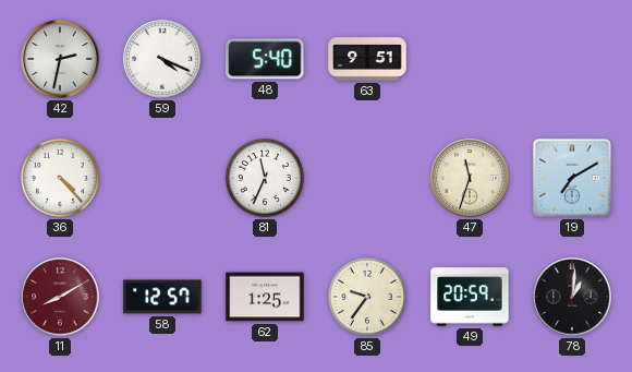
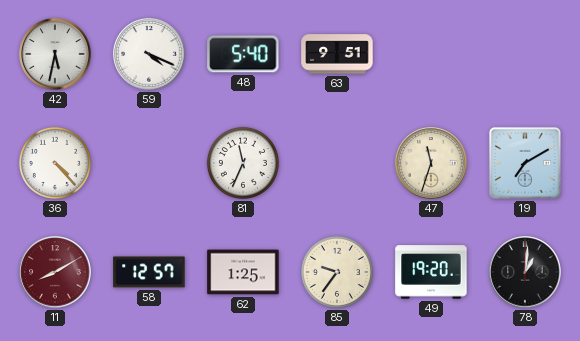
42: 2:32 -> 5:32 (55, 54)
49: 20:59 -> 19:20 (431, 272)
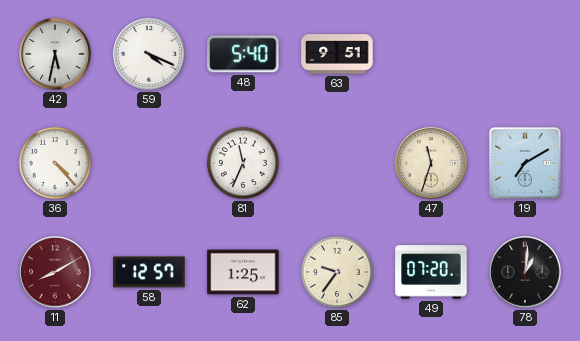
49: 19:20 -> 07:20 (431, 272)
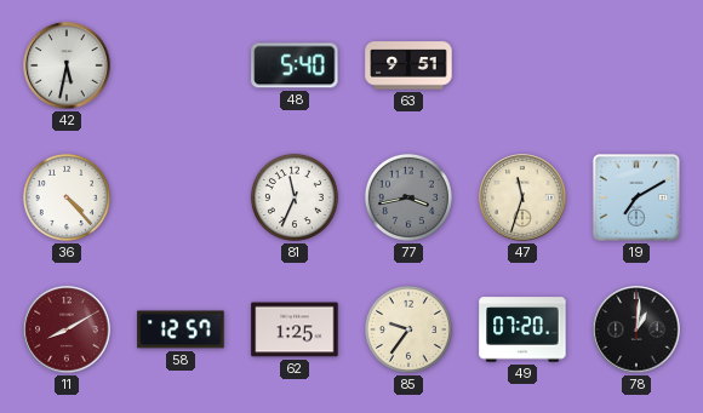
59: 4:19 -> none (149, 54)
77: none -> 3:43 (408, 197)
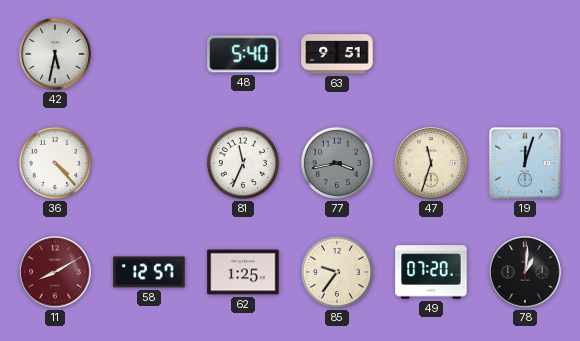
19: 7:10 -> 12:03 (525, 163)
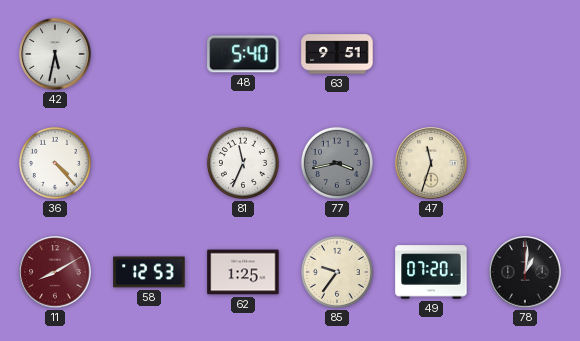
19: 12:03 -> none (525, 163)
58: 12:57 -> 12:53 (149, 272)
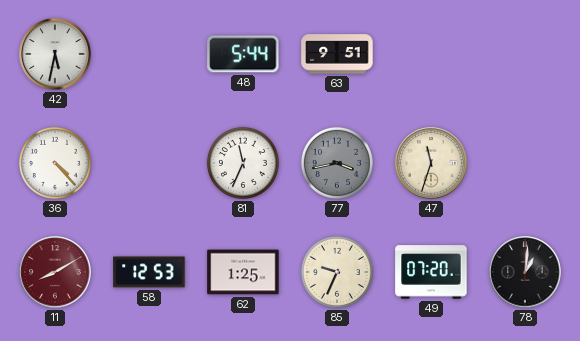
48: 5:40 -> 5:44 (243, 54)
85: 9:36 -> 9:34 (337, 272)
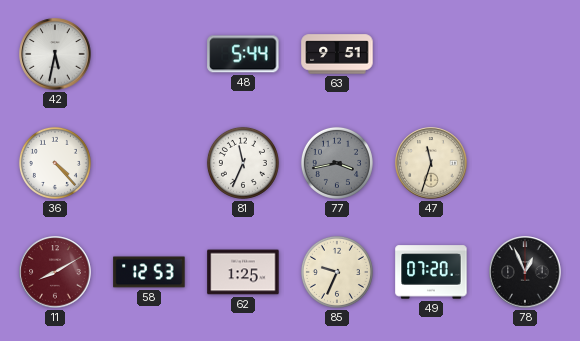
78: 1:01 -> 12:56 (525, 272)
